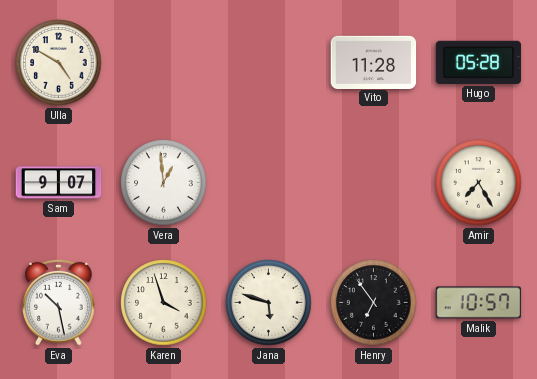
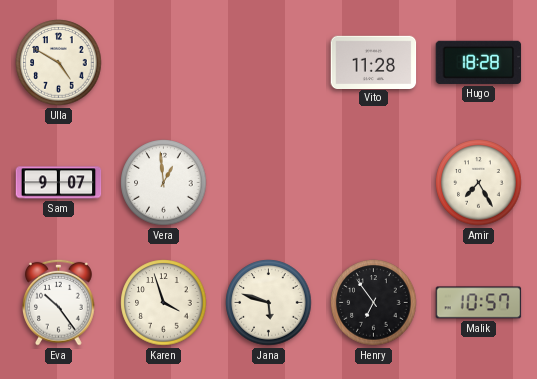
Hugo: 05:28 -> 18:28 (479, 62)
Eva: 10:28 -> 10:24 (59, 302)
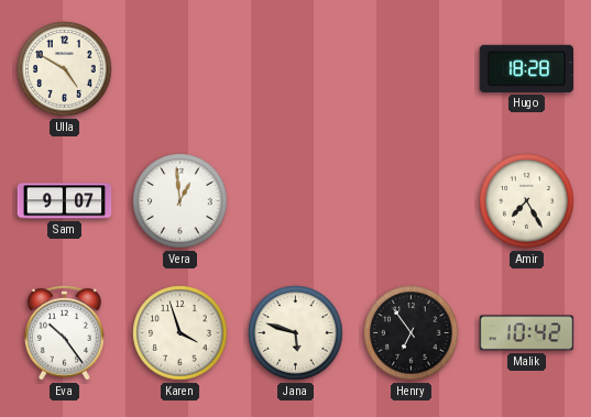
Vito: 11:28 -> none (374, 62)
Malik: 10:57 -> 10:42 (527, 333)
